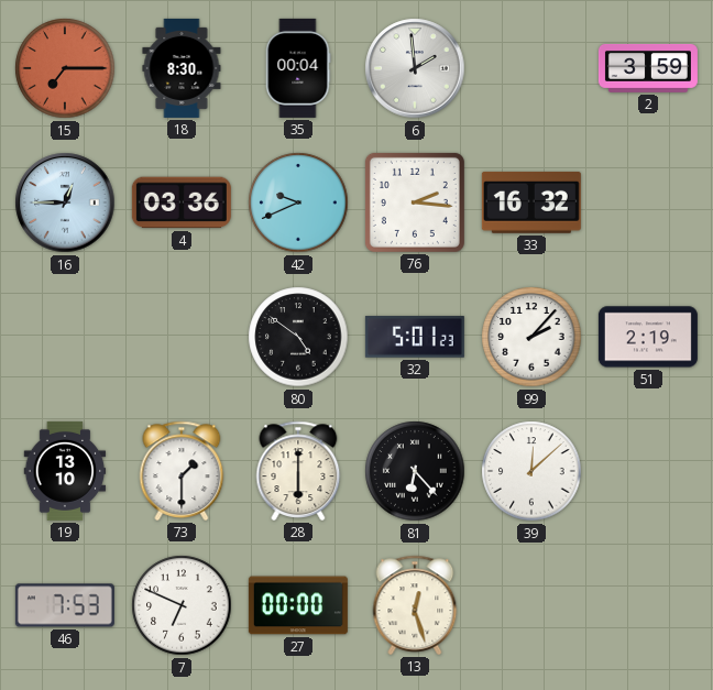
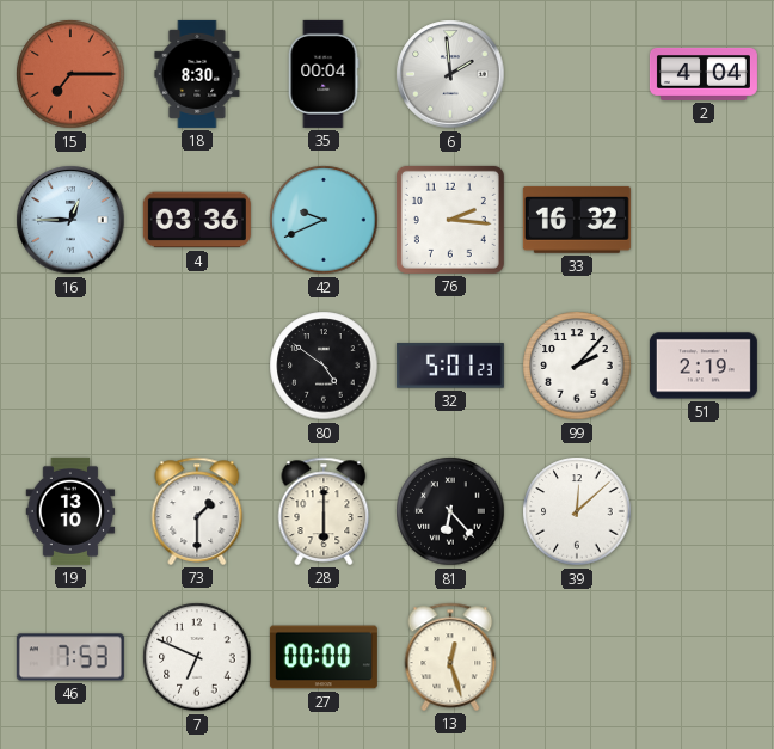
2: 3:59 -> 4:04 (704, 74)
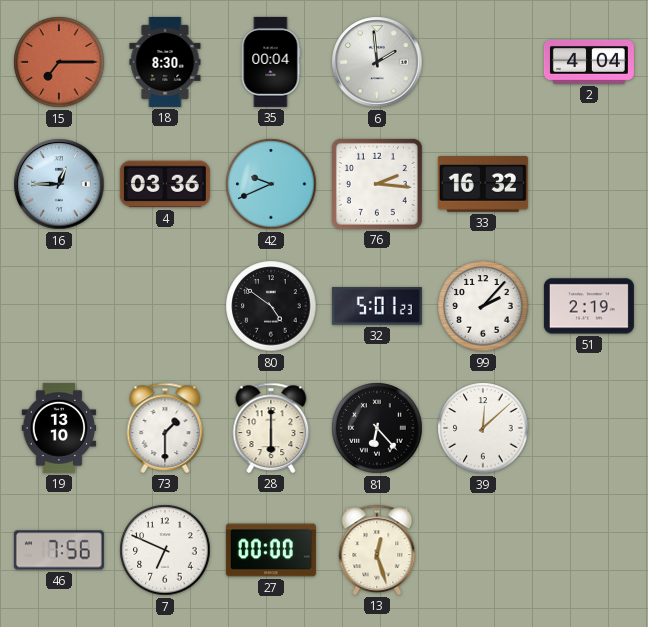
46: 7:53 -> 7:56 (59, 550)
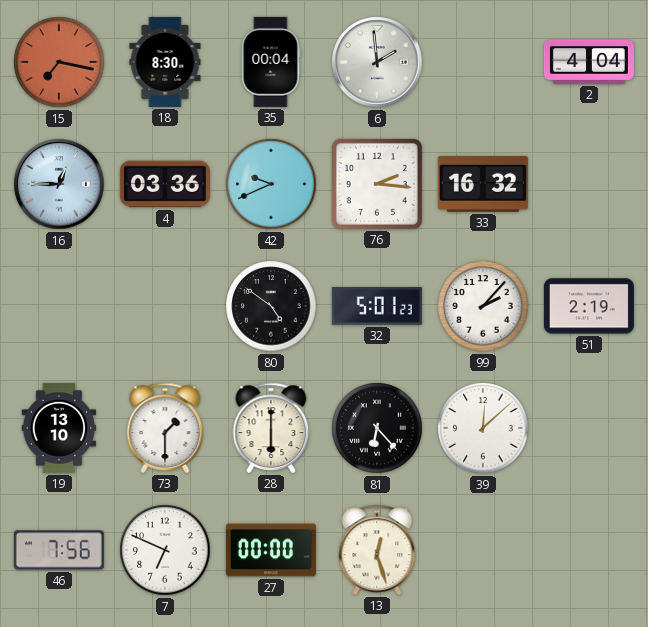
15: 7:15 -> 7:17 (59, 62)
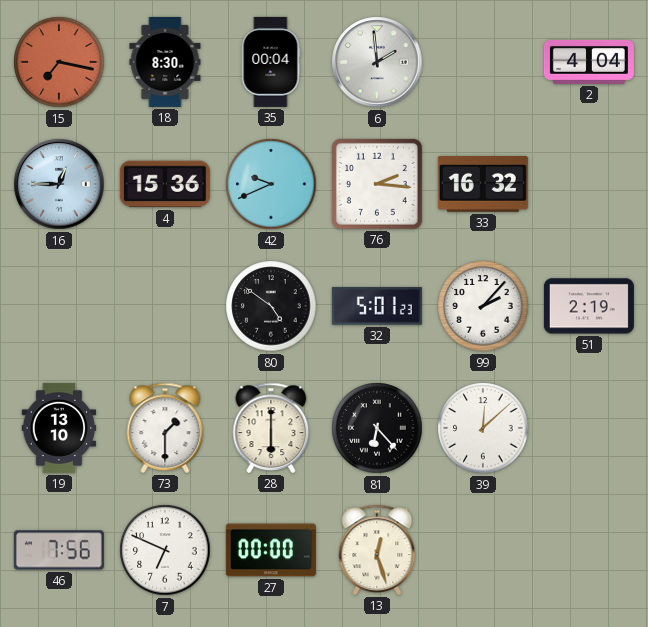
4: 03:36 -> 15:36 (165, 184)
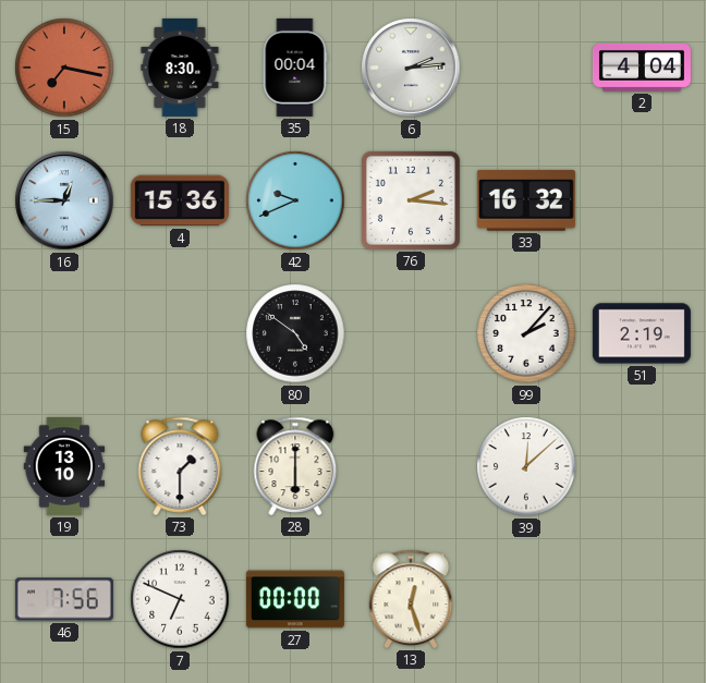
6: 1:59 -> 2:14 (411, 68)
32: 5:01 -> none (377, 306)
81: 6:23 -> none (377, 428)
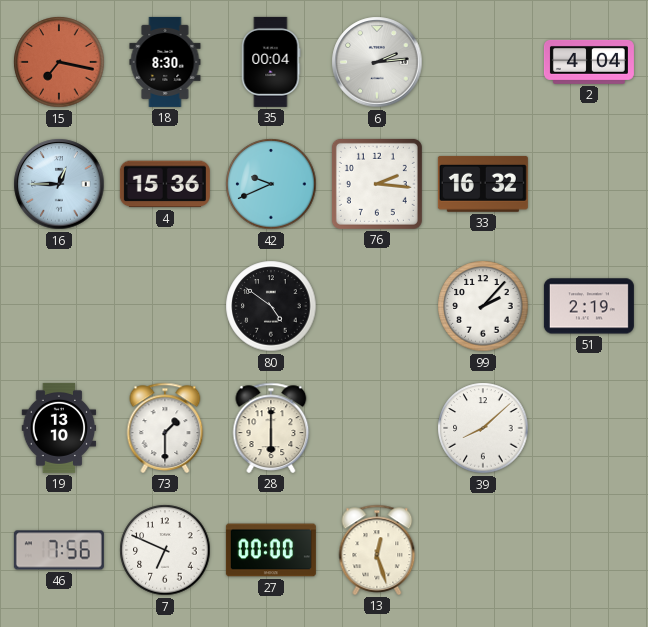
39: 12:08 -> 8:08 (483, 428)
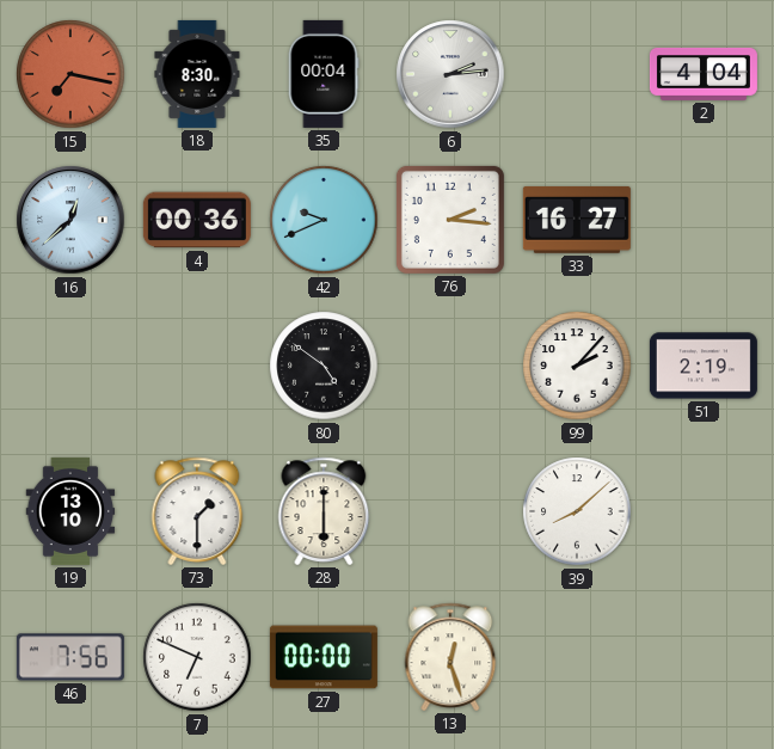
16: 12:45 -> 12:38 (70, 220)
4: 15:36 -> 00:36 (197, 220)
33: 16:32 -> 16:27 (577, 220)
